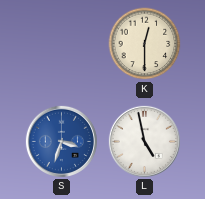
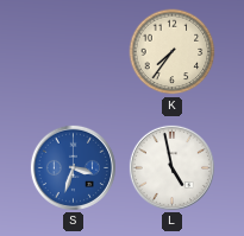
K: 12:30 -> 7:36 (173, 52)
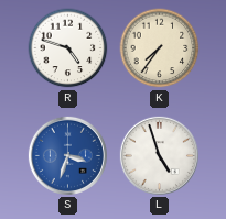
R: none -> 4:48 (68, 48)
L: 4:58 -> 4:57 (159, 155)
